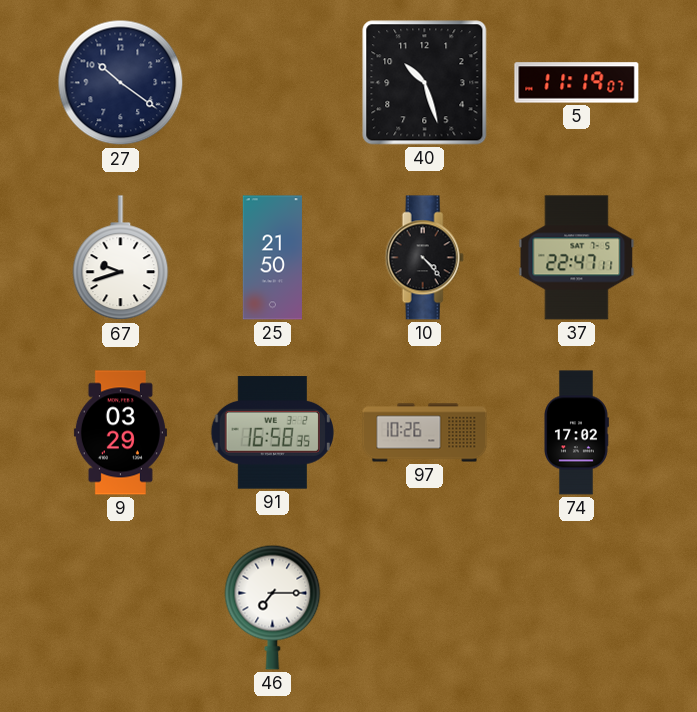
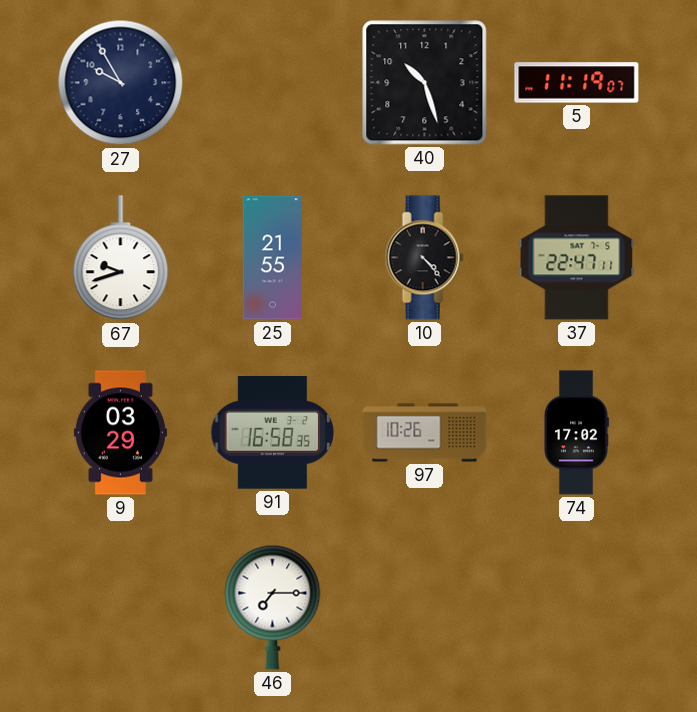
27: 10:21 -> 9:55 (121, 83)
25: 21:50 -> 21:55 (272, 258)
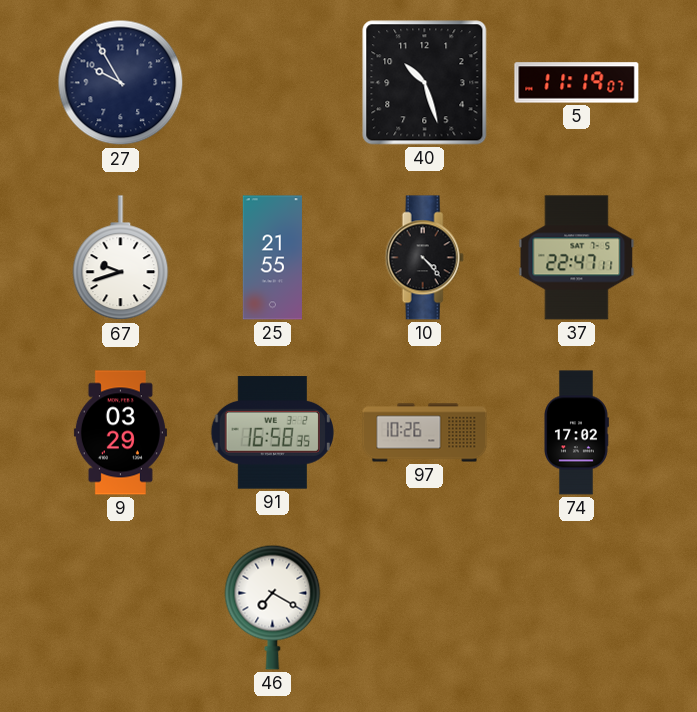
46: 7:15 -> 7:20 (273, 607)
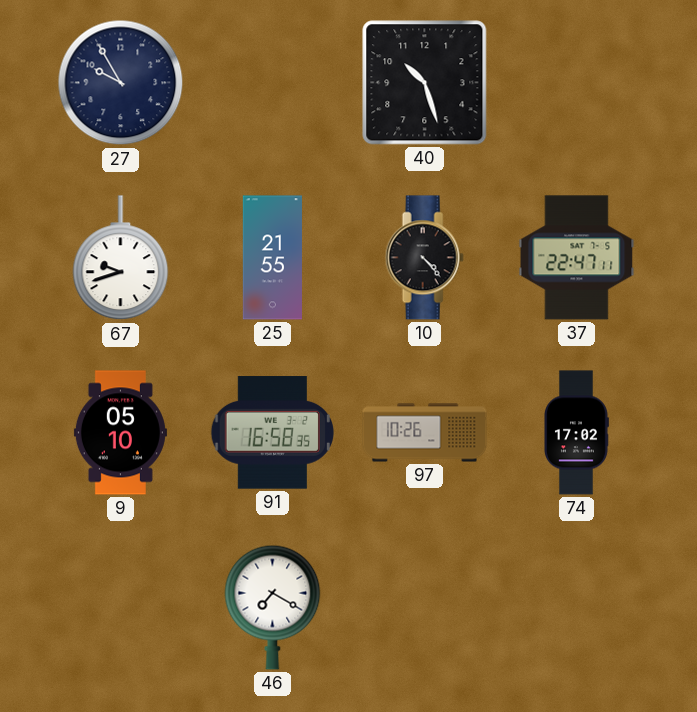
5: 11:19 -> none (577, 83)
9: 03:29 -> 05:10 (120, 433)
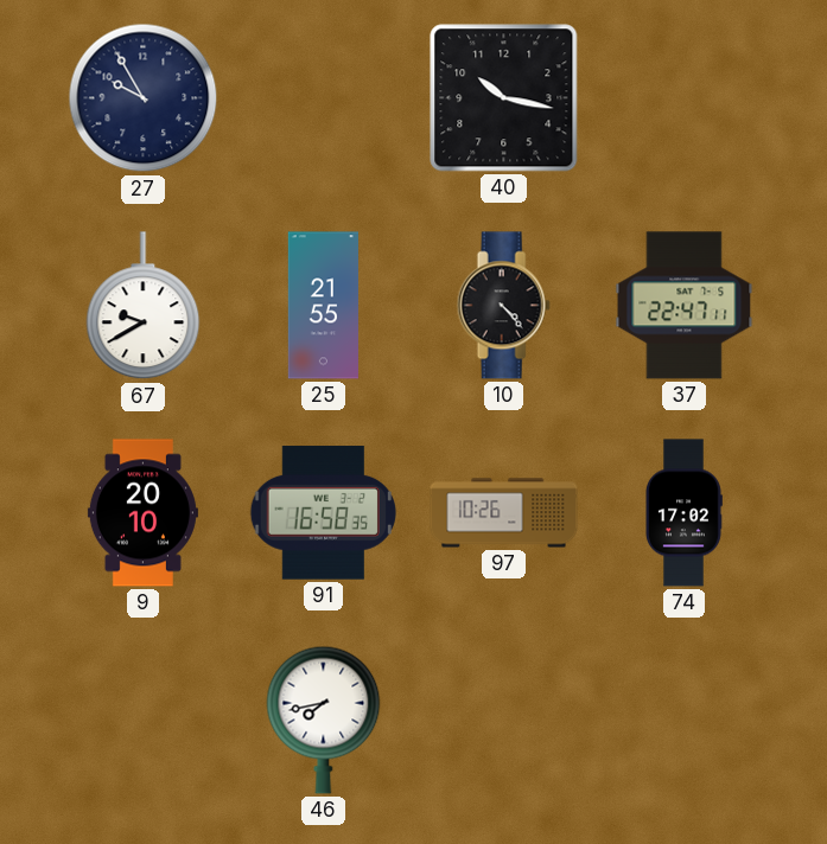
40: 10:27 -> 10:17 (504, 98)
67: 9:42 -> 9:40 (144, 306)
9: 05:10 -> 20:10 (142, 513)
46: 7:20 -> 7:43 (324, 720)
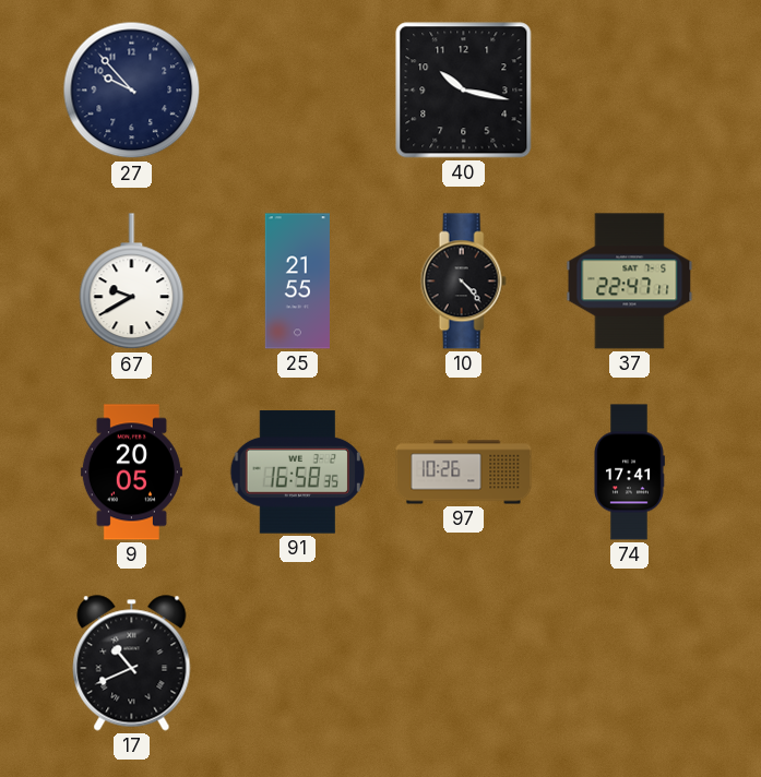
27: 9:55 -> 9:53 (132, 91)
9: 20:10 -> 20:05 (131, 473)
74: 17:02 -> 17:41 (630, 473)
17: none -> 10:41 (132, 664)
46: 7:43 -> none (324, 720)
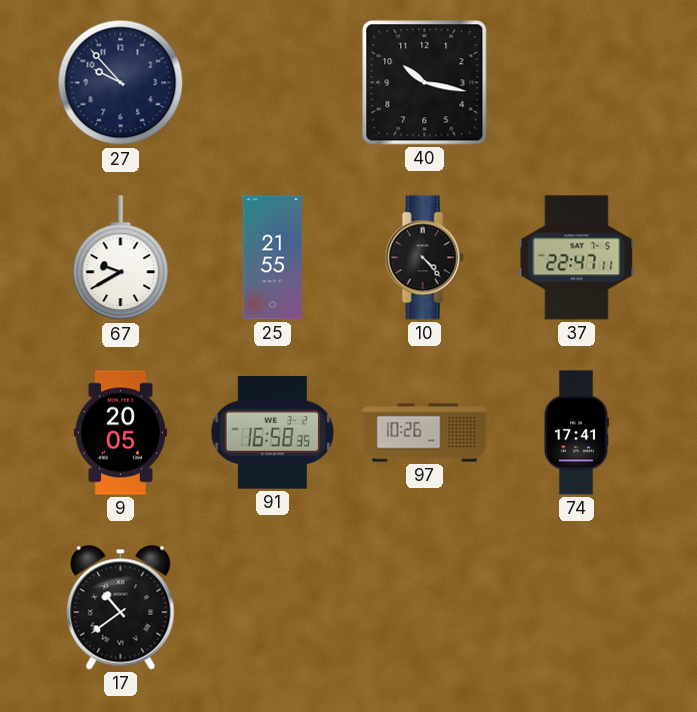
17: 10:41 -> 10:39 (121, 608)
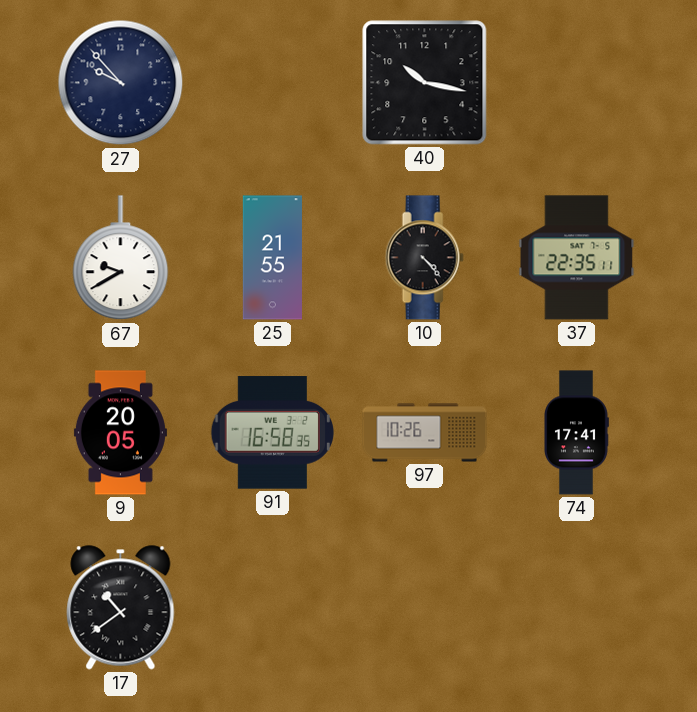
37: 22:47 -> 22:35 (577, 258)
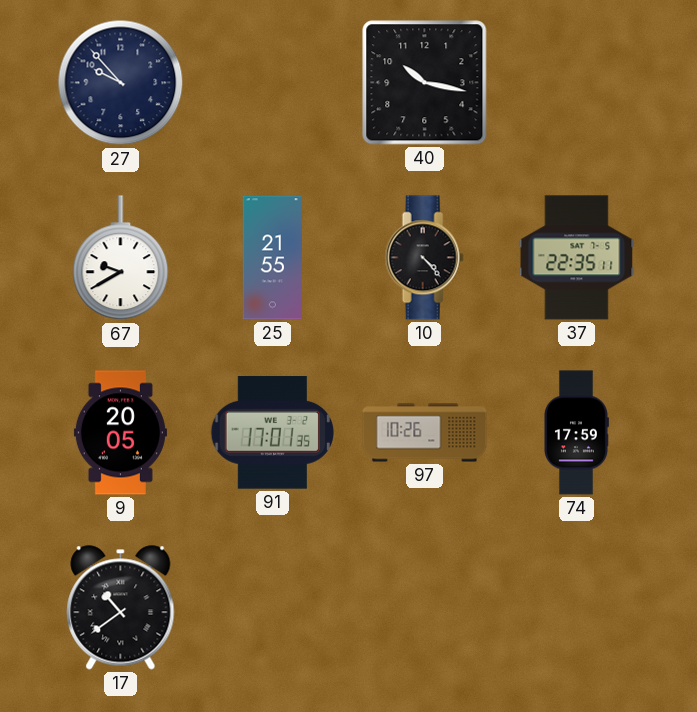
91: 16:58 -> 17:01 (272, 433)
74: 17:41 -> 17:59 (577, 433)
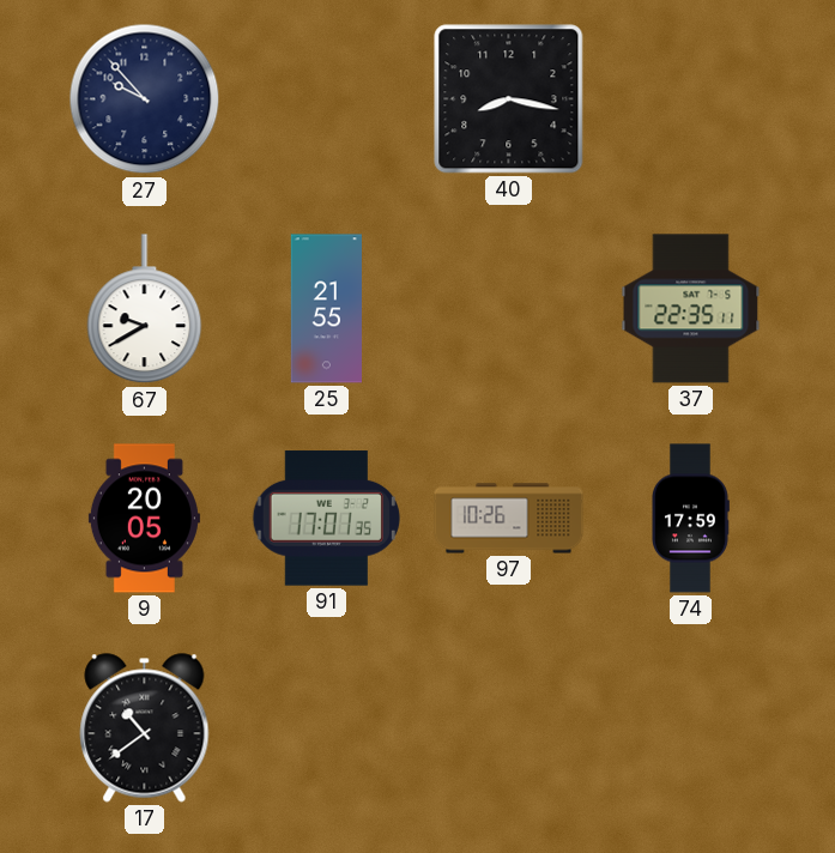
40: 10:17 -> 8:17 (509, 99)
10: 4:23 -> none (424, 258)
